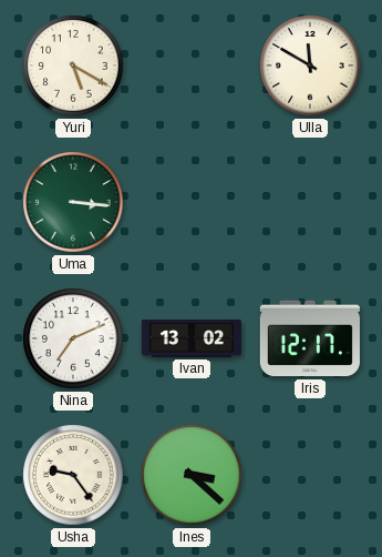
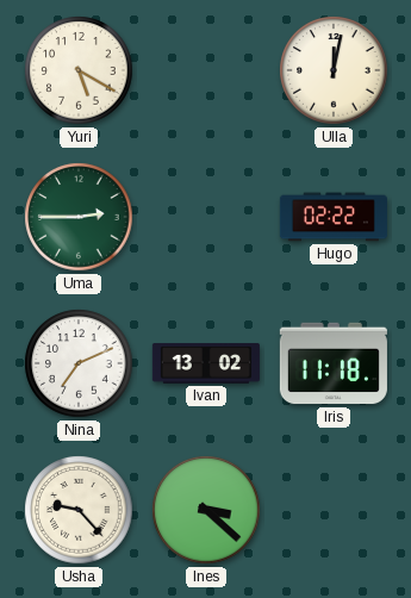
Ulla: 11:50 -> 12:02 (334, 70)
Uma: 3:16 -> 2:45 (79, 217)
Hugo: none -> 02:22 (334, 217)
Iris: 12:17 -> 11:18 (334, 363)
Usha: 9:24 -> 9:23 (79, 510)
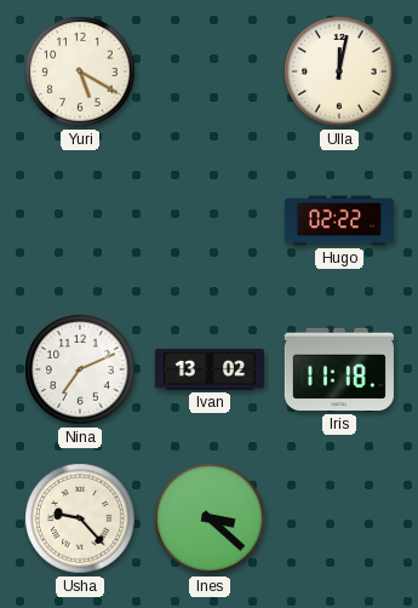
Uma: 2:45 -> none (79, 217)
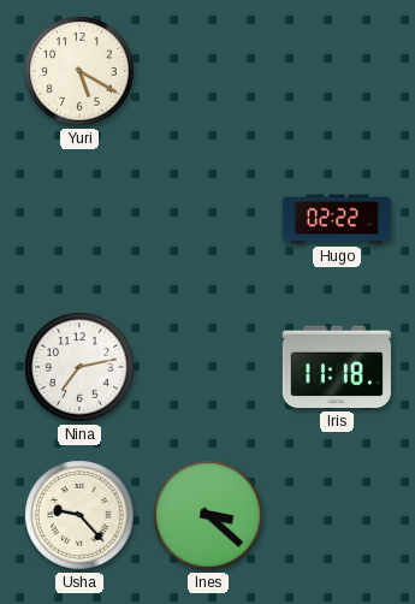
Ulla: 12:02 -> none (339, 71)
Nina: 7:11 -> 7:13 (79, 367)
Ivan: 13:02 -> none (210, 369)
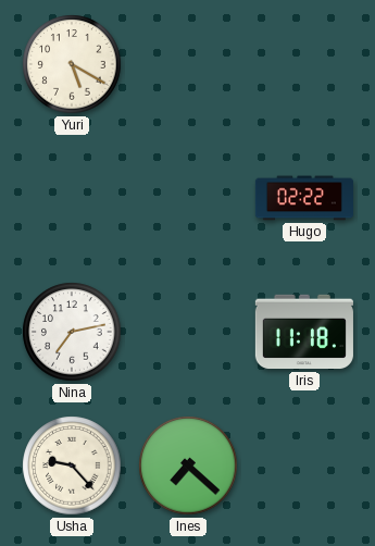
Ines: 3:22 -> 7:22 (188, 466)
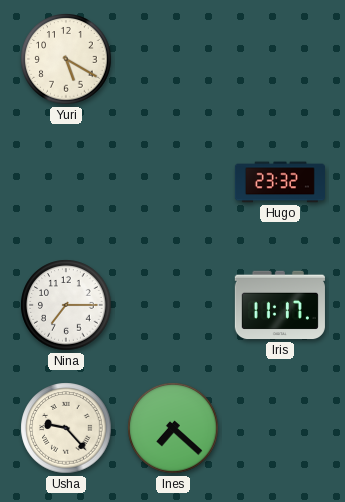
Hugo: 02:22 -> 23:32 (280, 182)
Nina: 7:13 -> 7:15 (66, 305)
Iris: 11:18 -> 11:17 (280, 305)
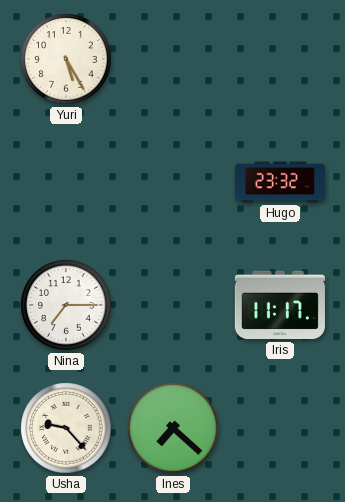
Yuri: 5:20 -> 5:25 (66, 59)
